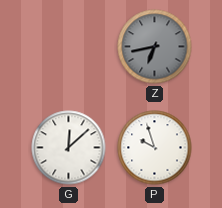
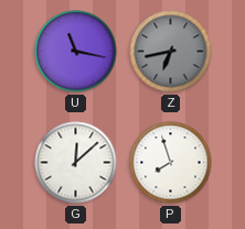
U: none -> 11:17 (76, 52)
P: 9:57 -> 7:57 (171, 163)
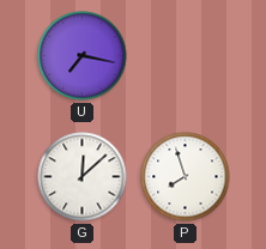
U: 11:17 -> 7:17 (83, 56)
Z: 6:43 -> none (171, 52)
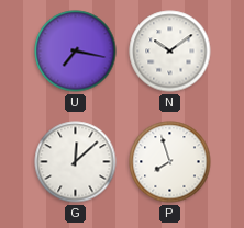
N: none -> 10:09 (170, 52)
